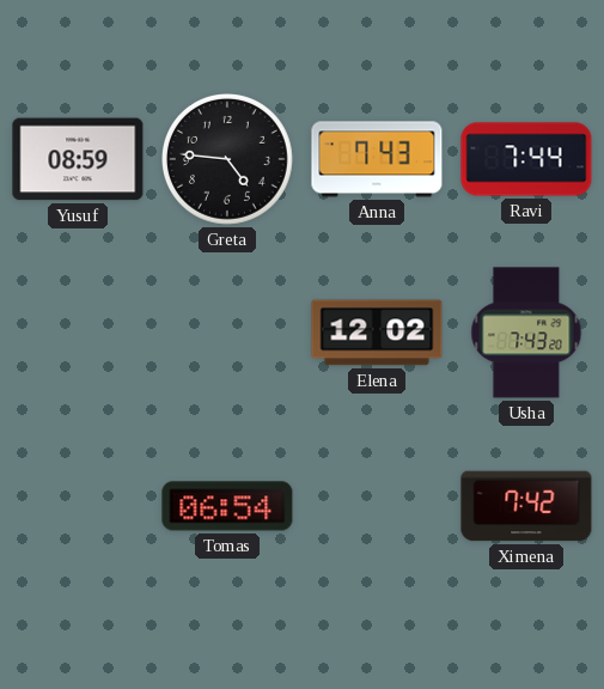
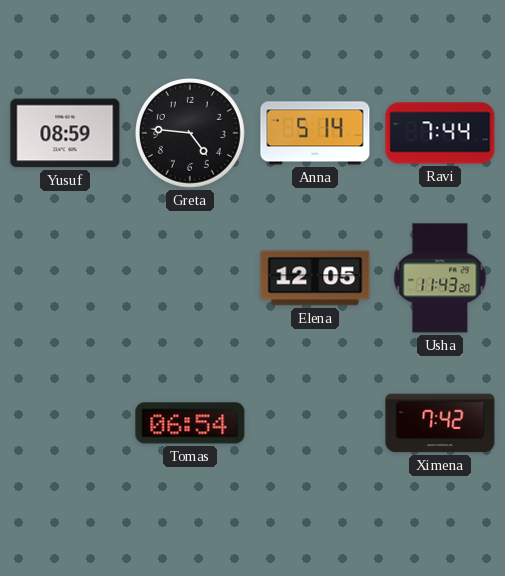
Anna: 7:43 -> 5:14 (315, 133)
Elena: 12:02 -> 12:05 (315, 278)
Usha: 7:43 -> 11:43 (440, 278)
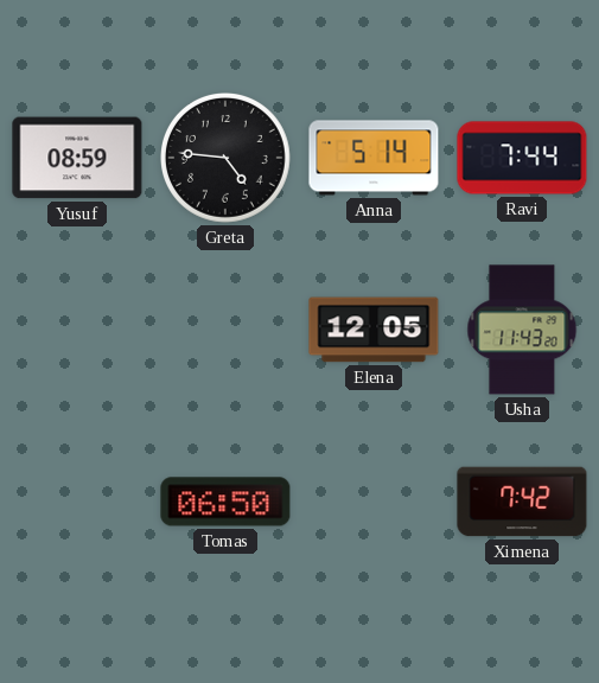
Tomas: 06:54 -> 06:50 (225, 502)
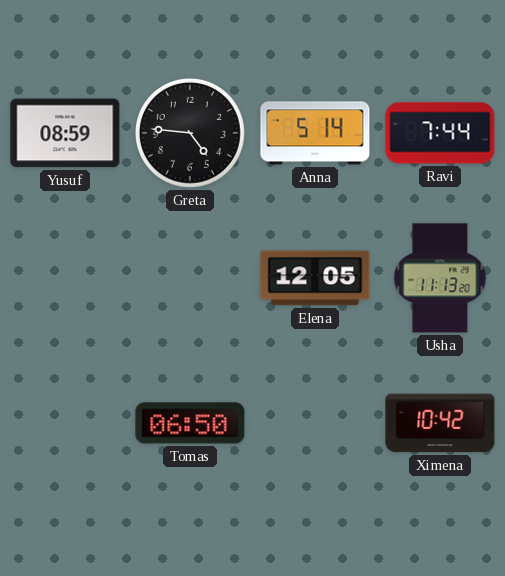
Usha: 11:43 -> 11:13 (440, 278)
Ximena: 7:42 -> 10:42 (440, 423)
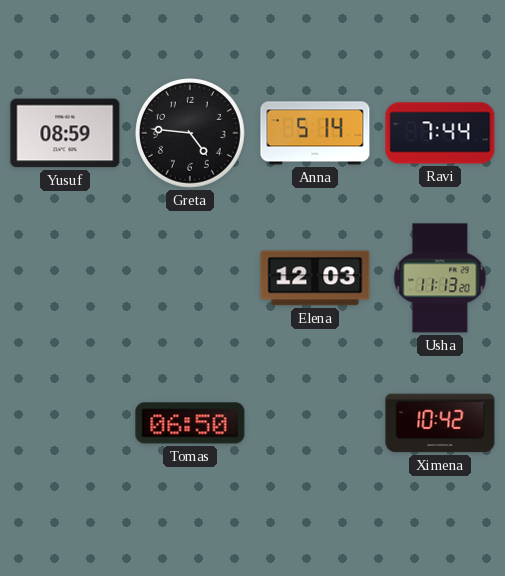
Elena: 12:05 -> 12:03 (315, 278)
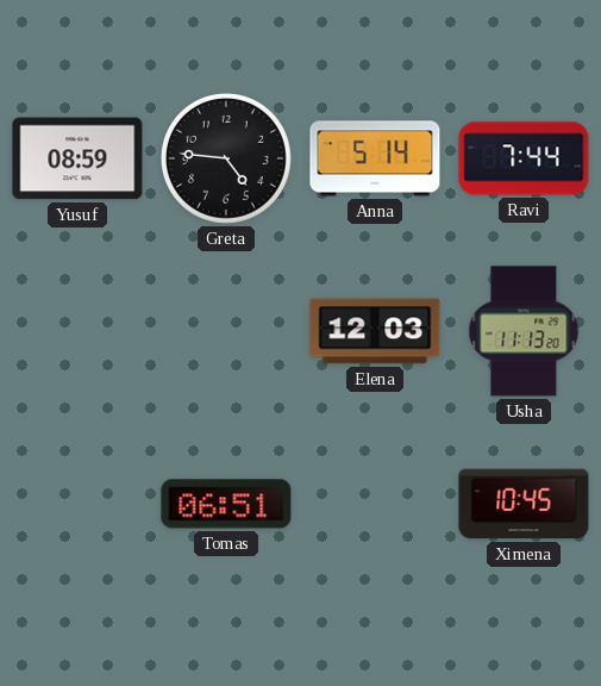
Tomas: 06:50 -> 06:51 (226, 504)
Ximena: 10:42 -> 10:45 (524, 504)
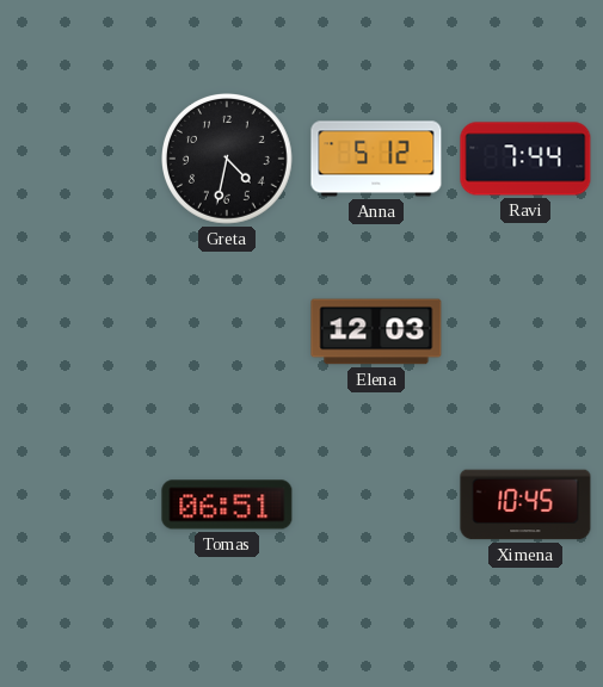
Yusuf: 08:59 -> none (77, 158)
Greta: 4:46 -> 4:32 (228, 160)
Anna: 5:14 -> 5:12 (376, 159)
Usha: 11:13 -> none (524, 331)
